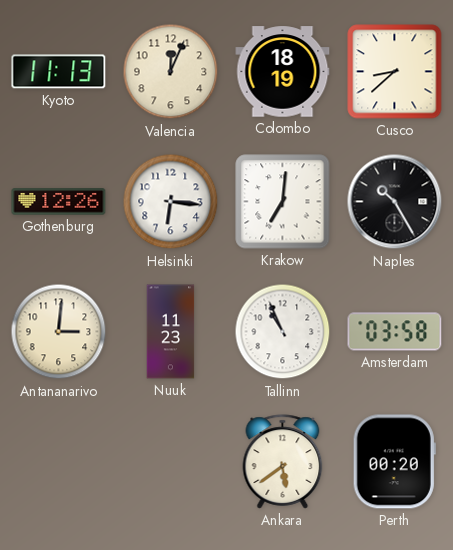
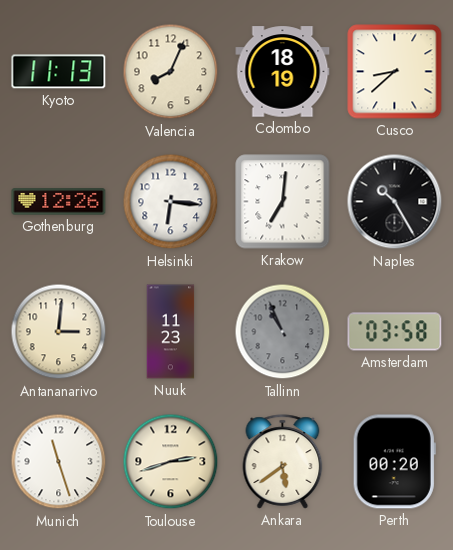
Valencia: 12:04 -> 8:04 (171, 72)
Tallinn dial: white -> grey (283, 332)
Munich: none -> 11:27 (59, 462)
Toulouse: none -> 2:42 (171, 462)
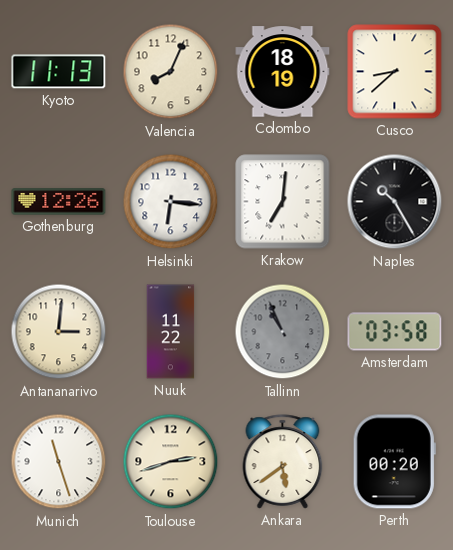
Nuuk: 11:23 -> 11:22 (171, 332)
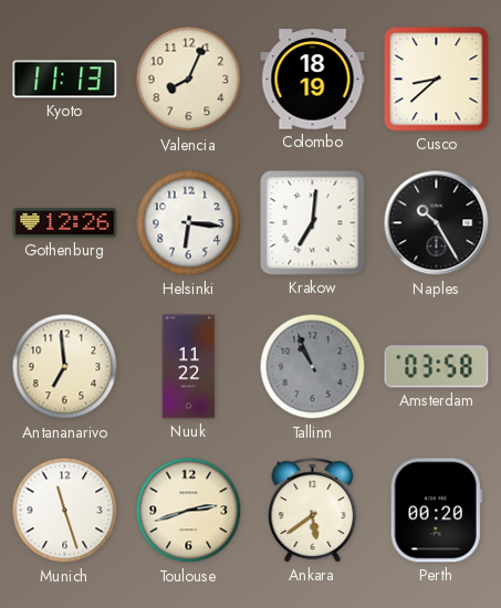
Antananarivo: 3:01 -> 6:59 (65, 367)
